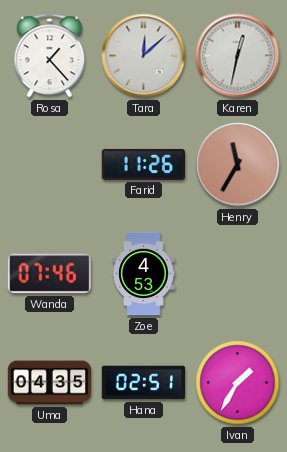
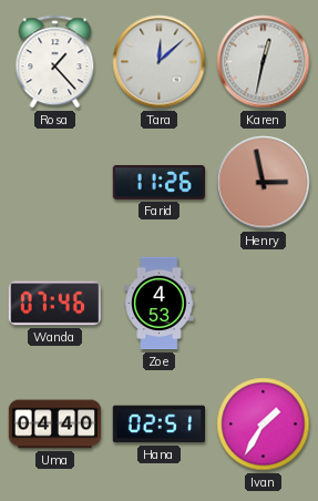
Henry: 11:35 -> 2:58 (264, 183)
Uma: 04:35 -> 04:40 (55, 425)
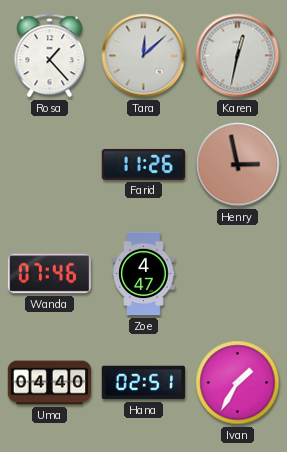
Zoe: 4:53 -> 4:47 (144, 274)
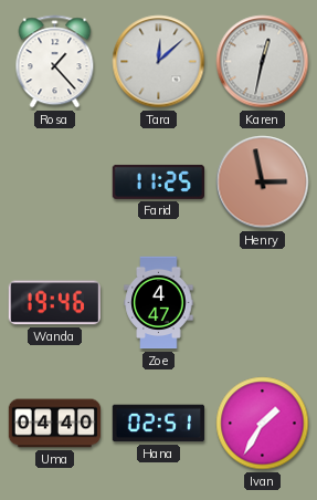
Farid: 11:26 -> 11:25 (158, 181)
Wanda: 07:46 -> 19:46 (54, 303)
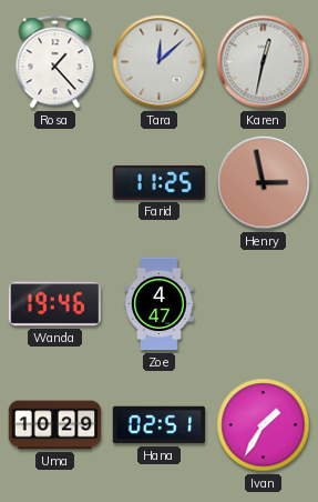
Uma: 04:40 -> 10:29 (55, 425)
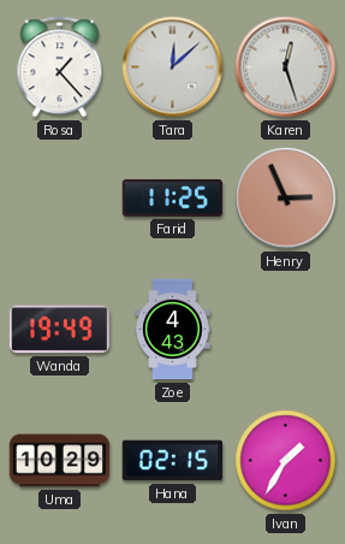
Karen: 12:32 -> 12:27 (286, 67)
Henry: 2:58 -> 2:56 (286, 199)
Wanda: 19:46 -> 19:49 (59, 330)
Zoe: 4:47 -> 4:43 (173, 330)
Hana: 02:51 -> 02:15 (172, 461)
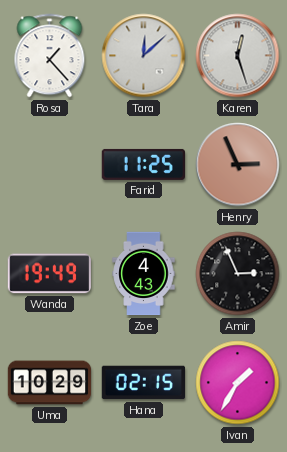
Amir: none -> 2:56 (238, 274)
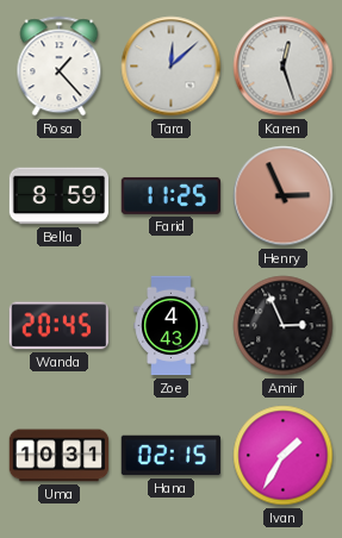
Bella: none -> 8:59 (60, 196)
Wanda: 19:49 -> 20:45 (58, 326)
Uma: 10:29 -> 10:31 (60, 456)
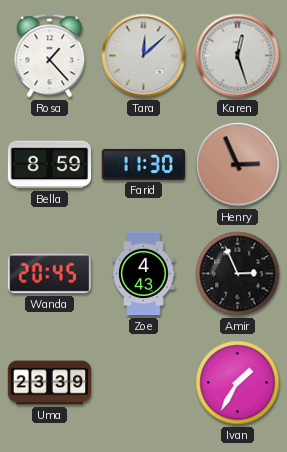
Farid: 11:25 -> 11:30 (143, 164)
Uma: 10:31 -> 23:39 (50, 383)
Hana: 02:15 -> none (170, 456)
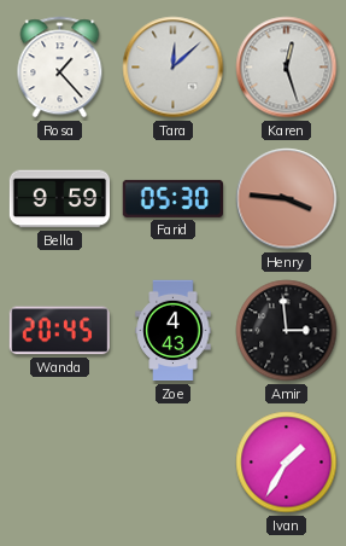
Bella: 8:59 -> 9:59 (60, 199)
Farid: 11:30 -> 05:30 (172, 198)
Henry: 2:56 -> 3:46 (287, 199)
Amir: 2:56 -> 2:59 (287, 331)
Uma: 23:39 -> none (50, 383)
